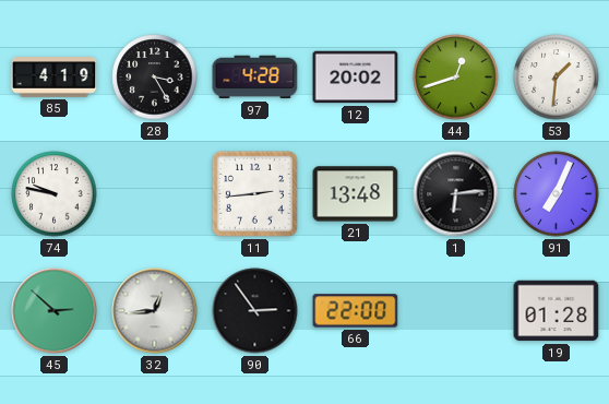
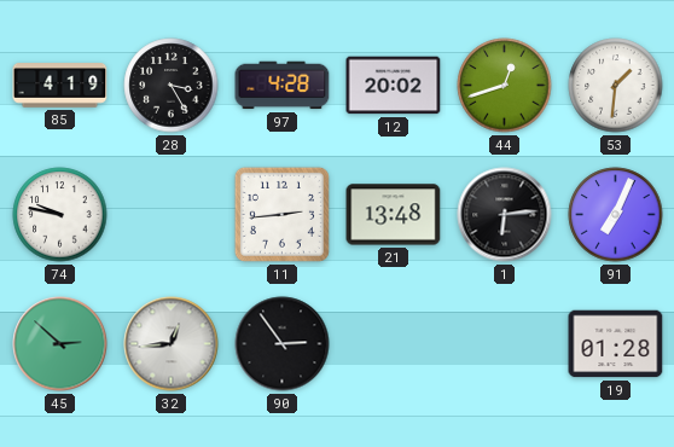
66: 22:00 -> none (356, 311)
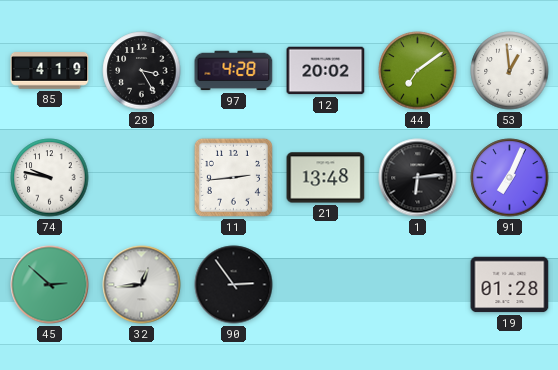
44: 12:42 -> 7:09 (418, 71)
53: 1:31 -> 12:59 (510, 71)
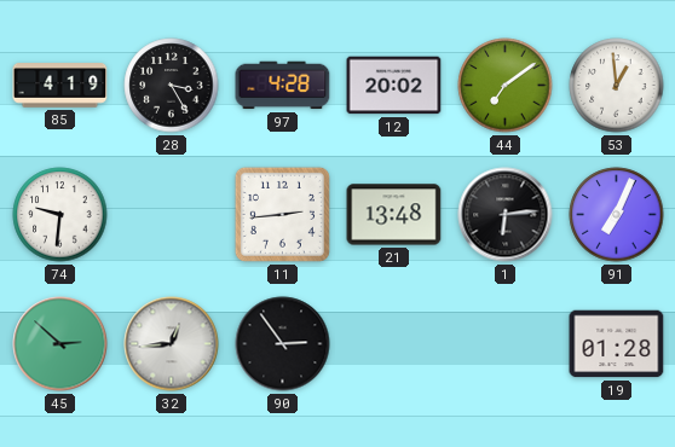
74: 9:47 -> 9:31 (60, 215)
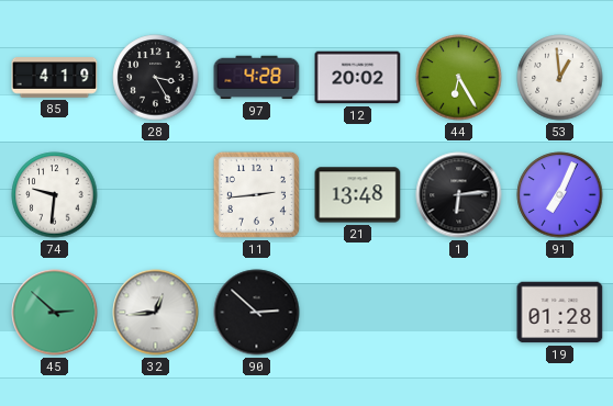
44: 7:09 -> 6:25 (459, 78)
90: 2:54 -> 2:52 (257, 313)
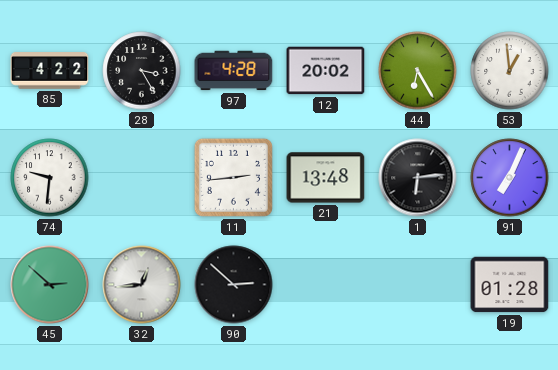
85: 4:19 -> 4:22 (50, 71)
